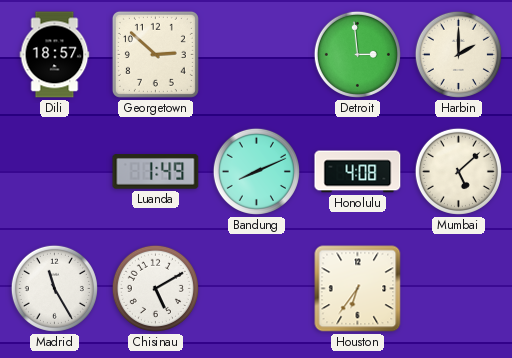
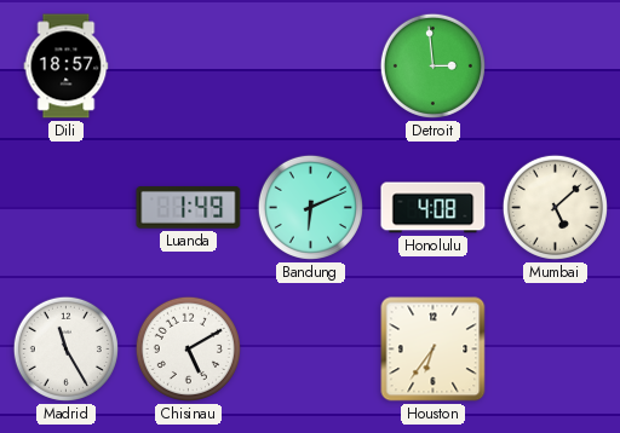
Georgetown: 2:52 -> none (155, 54)
Harbin: 2:00 -> none (458, 54)
Bandung: 8:11 -> 6:11 (310, 207)
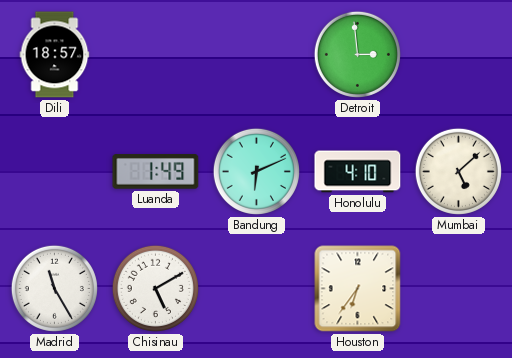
Honolulu: 4:08 -> 4:10 (358, 172)
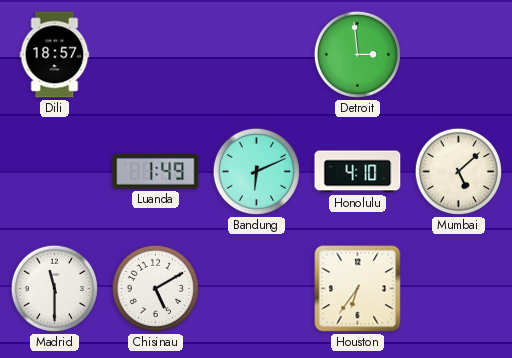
Madrid: 11:25 -> 11:30 (54, 288)
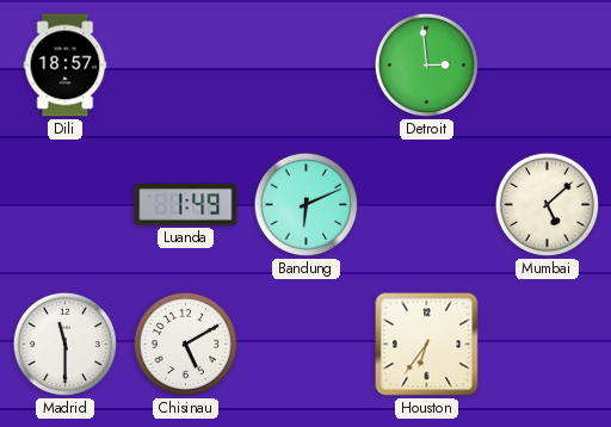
Honolulu: 4:10 -> none (358, 172)
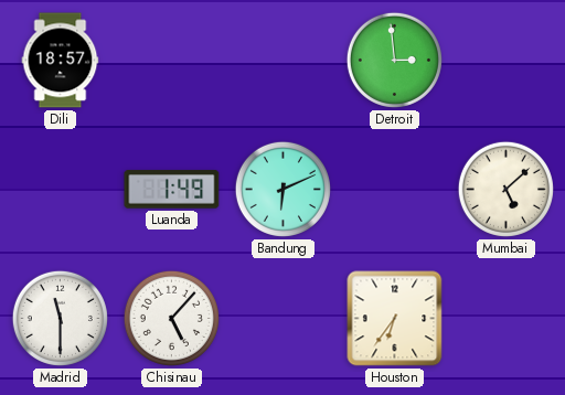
Chisinau: 5:10 -> 5:07 (171, 318)
